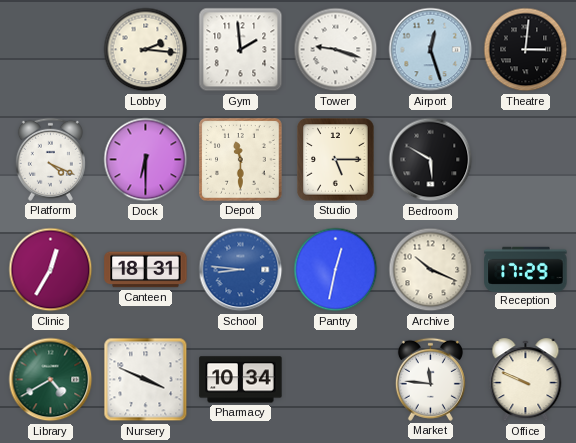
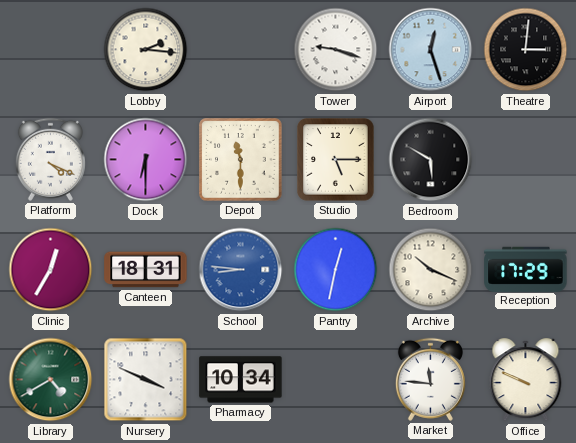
Gym: 1:59 -> none (241, 50)
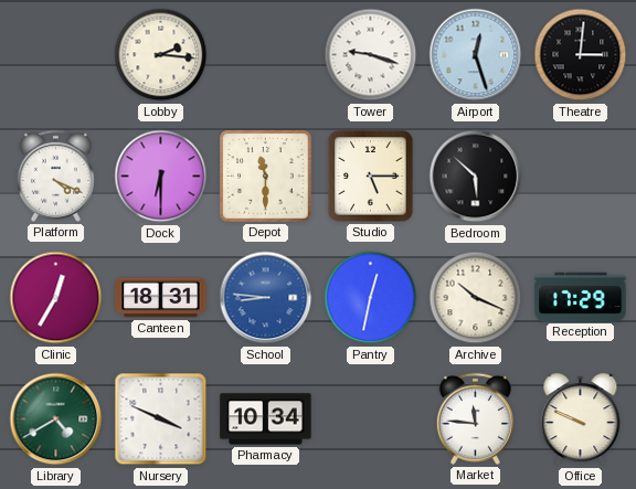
Bedroom: 5:50 -> 5:52 (476, 177)
